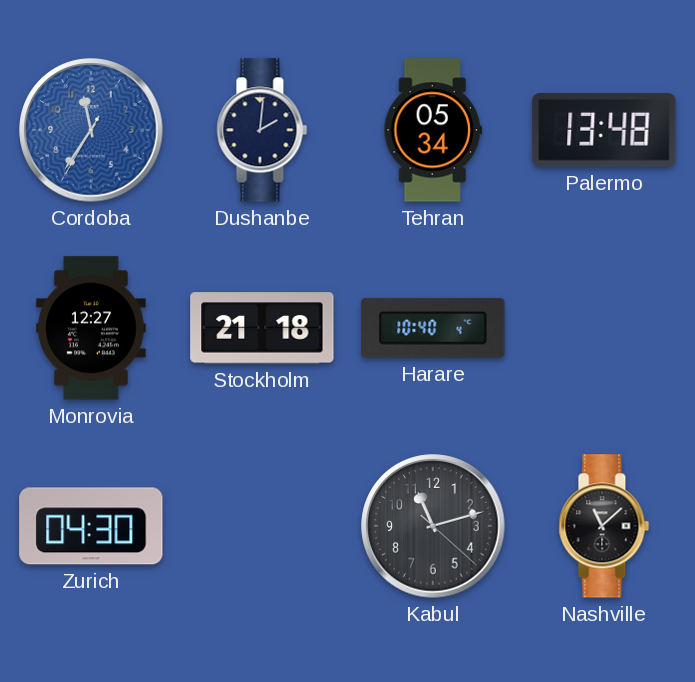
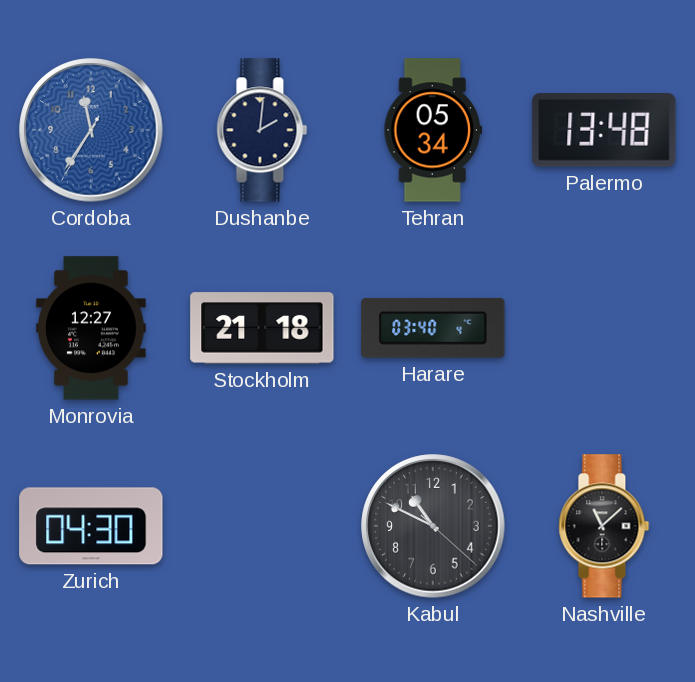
Harare: 10:40 -> 03:40 (433, 328)
Kabul: 11:12 -> 10:49 (433, 526)
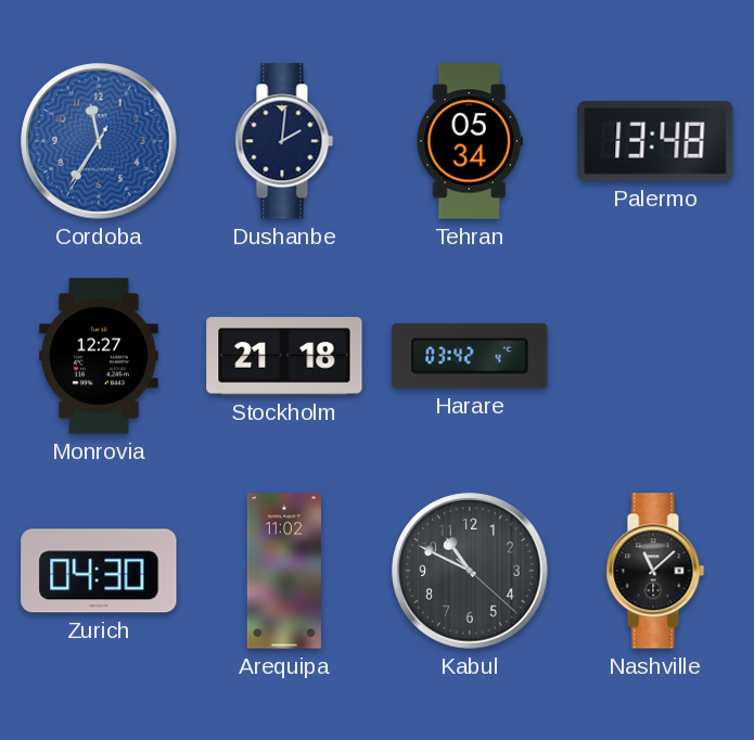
Harare: 03:40 -> 03:42 (470, 356)
Arequipa: none -> 11:02 (284, 571)
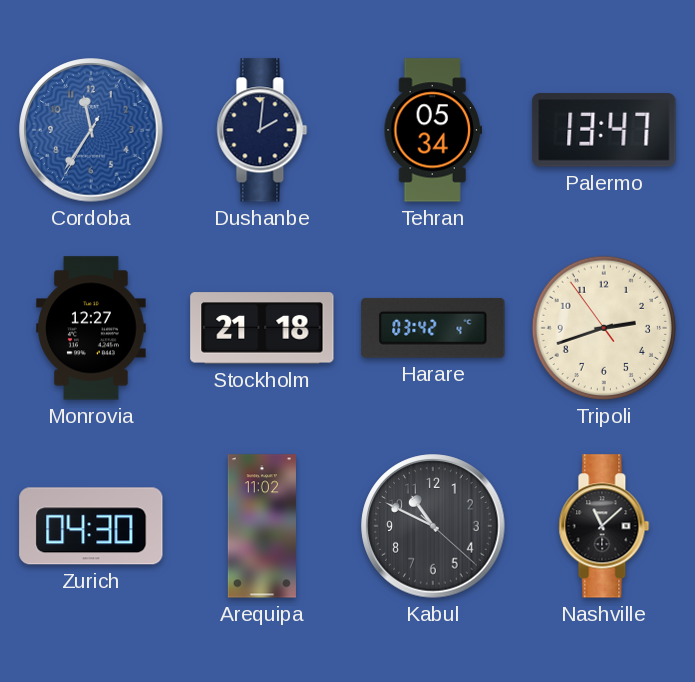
Palermo: 13:48 -> 13:47 (604, 130)
Tripoli: none -> 2:41 (604, 328)
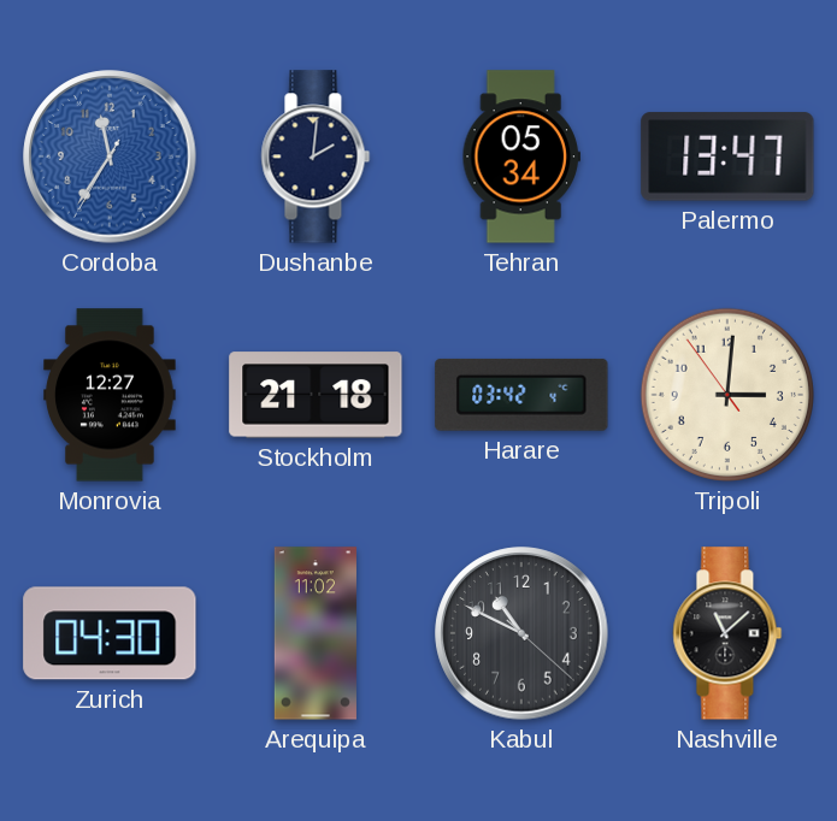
Tripoli: 2:41 -> 3:00 (727, 395)
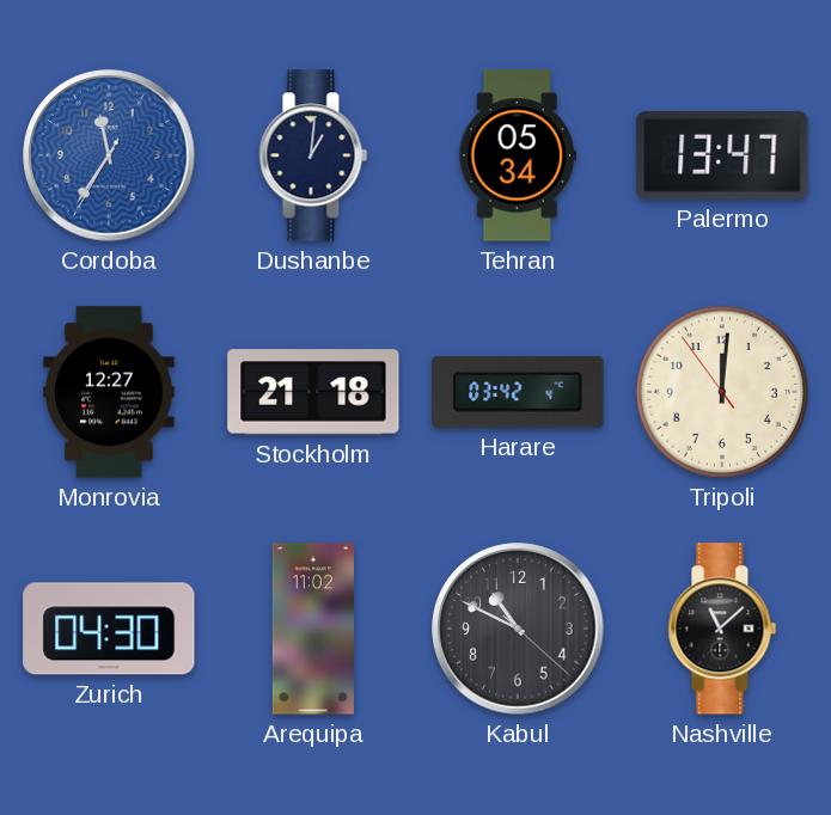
Dushanbe: 2:01 -> 1:01 (313, 155)
Tripoli: 3:00 -> 12:00 (722, 392)
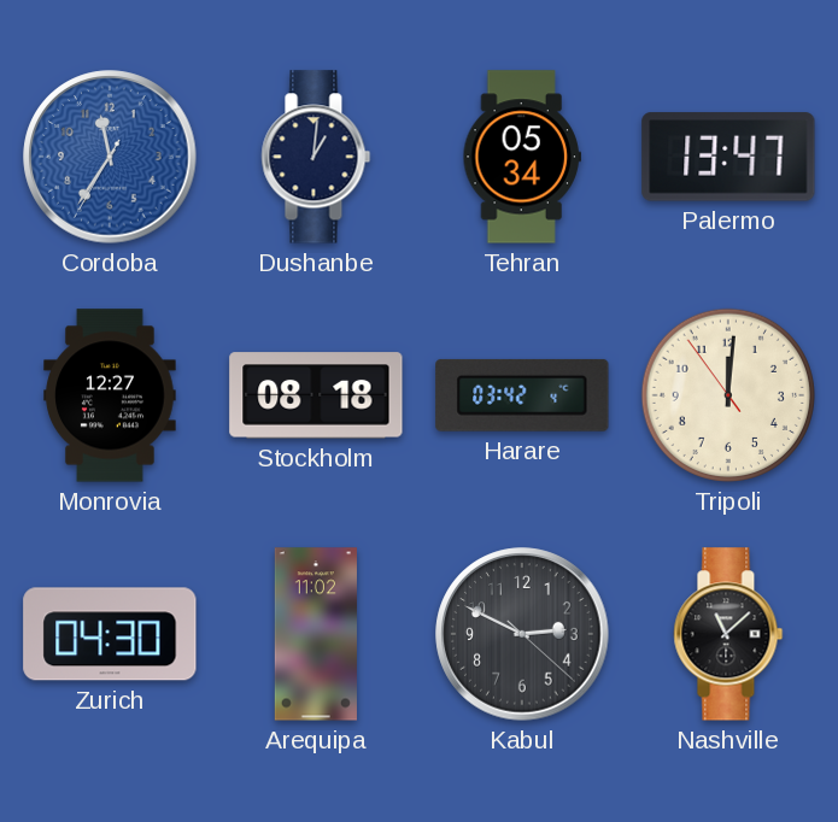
Stockholm: 21:18 -> 08:18 (316, 395)
Kabul: 10:49 -> 2:49 (522, 634)
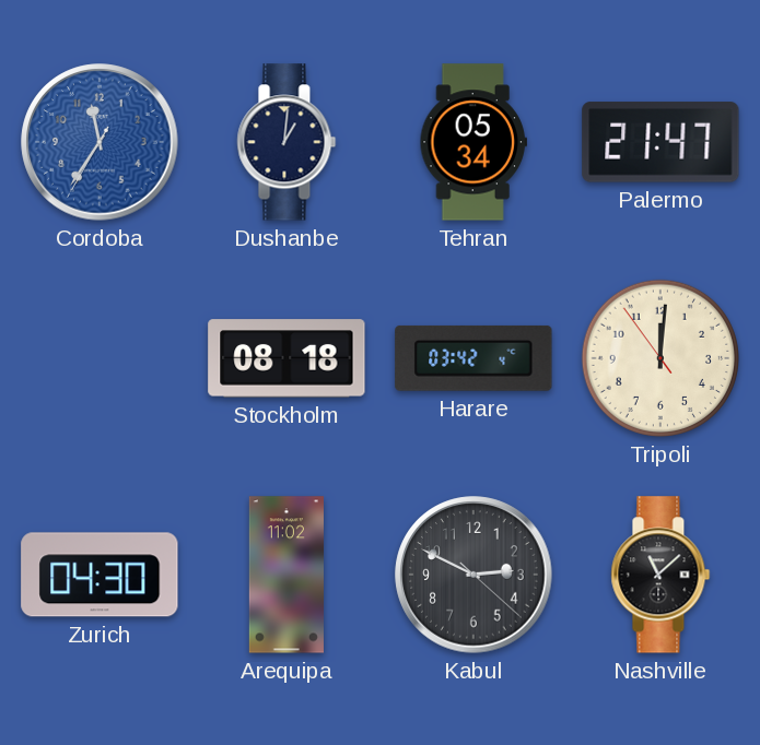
Palermo: 13:47 -> 21:47 (660, 142)
Monrovia: 12:27 -> none (110, 395)
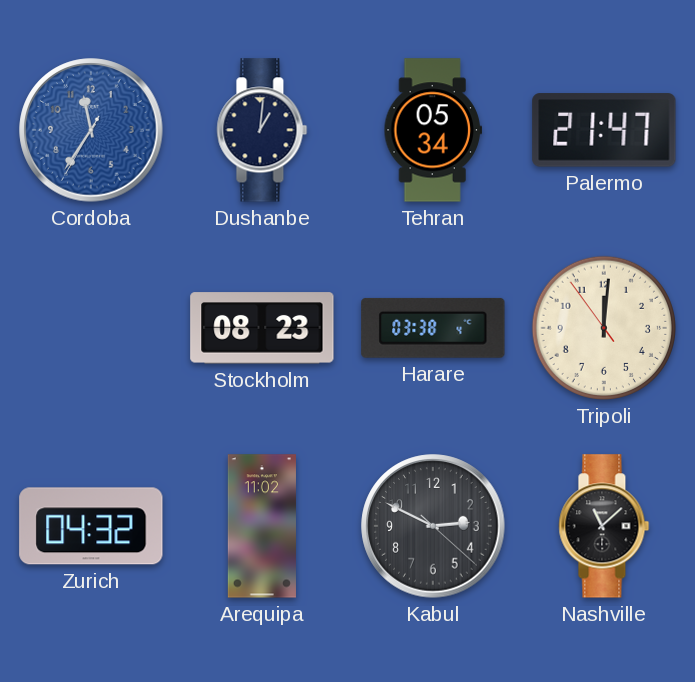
Stockholm: 08:18 -> 08:23 (262, 328)
Harare: 03:42 -> 03:38 (433, 328)
Zurich: 04:30 -> 04:32 (91, 526)
